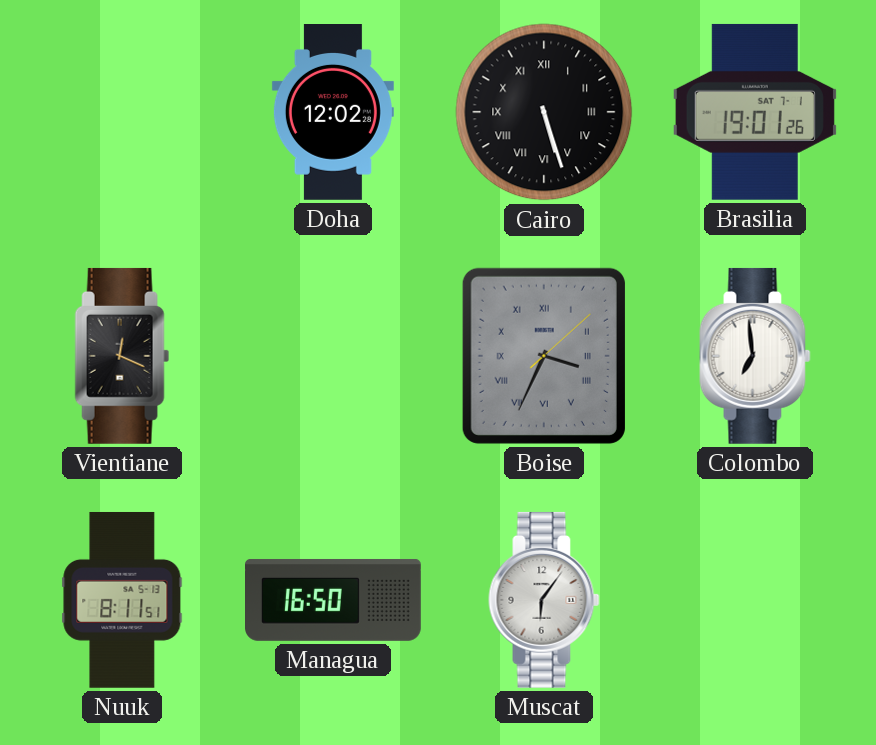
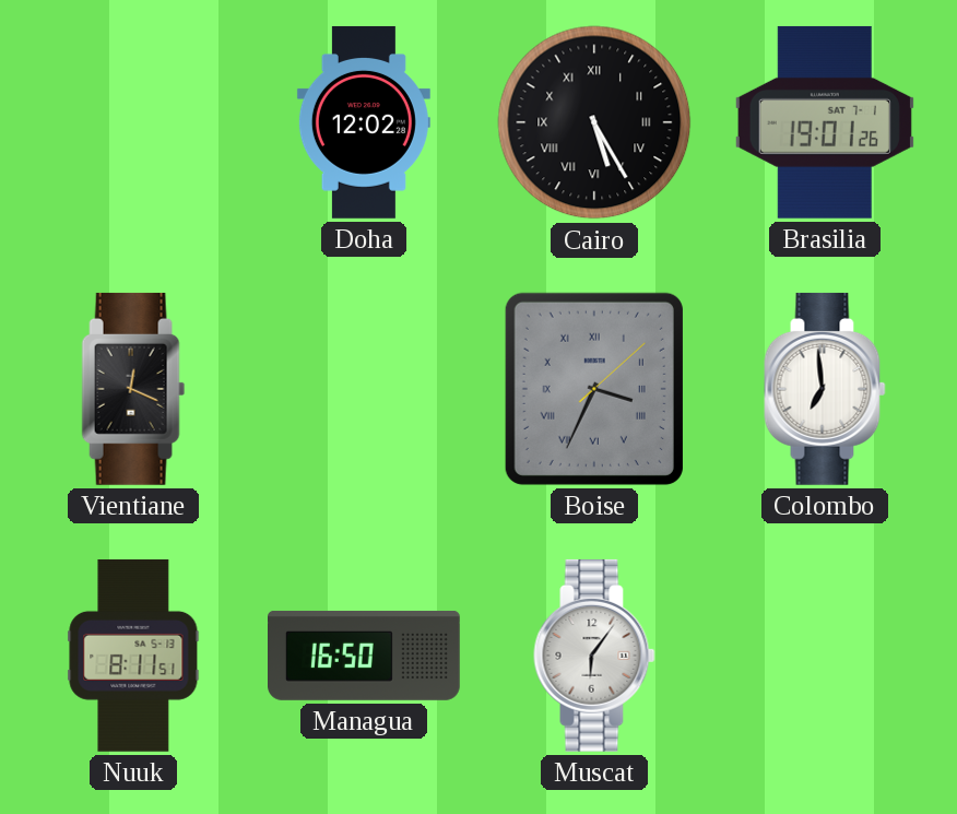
Cairo: 5:27 -> 5:25 (594, 122)
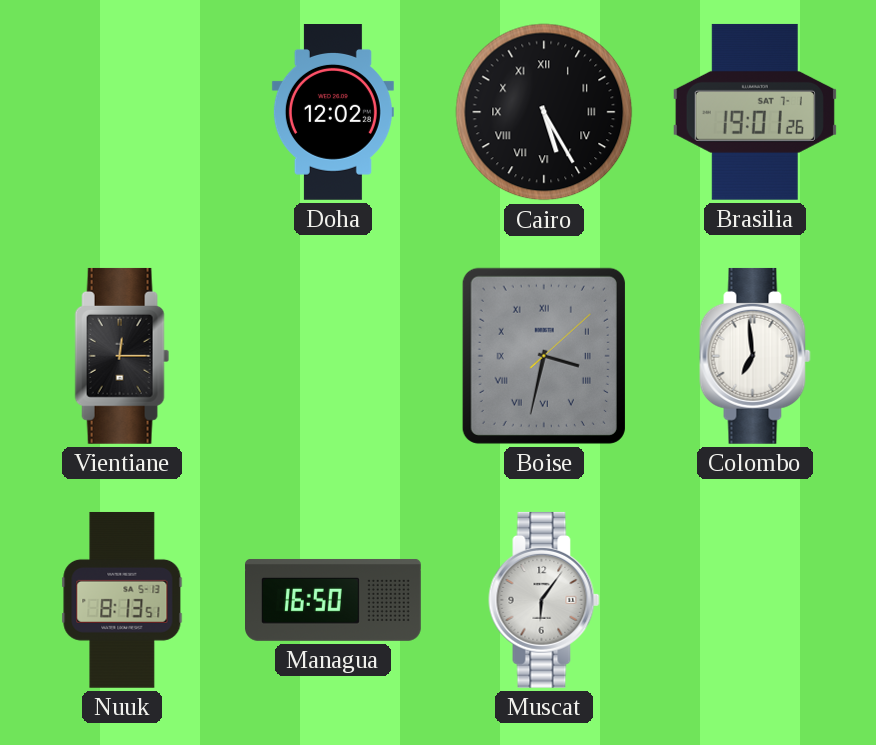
Vientiane: 12:19 -> 12:15 (122, 356)
Boise: 3:34 -> 3:32 (544, 356)
Nuuk: 8:11 -> 8:13 (122, 600)
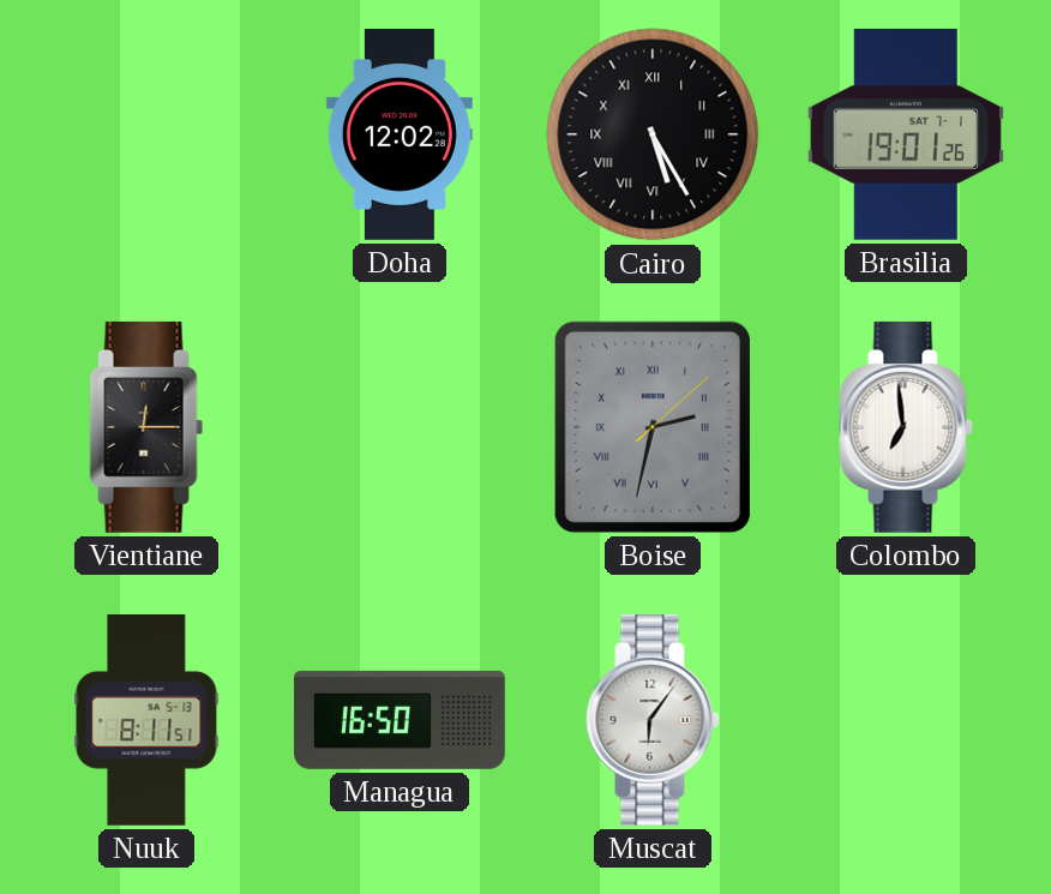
Boise: 3:32 -> 2:32 (653, 427)
Nuuk: 8:13 -> 8:11 (146, 720)
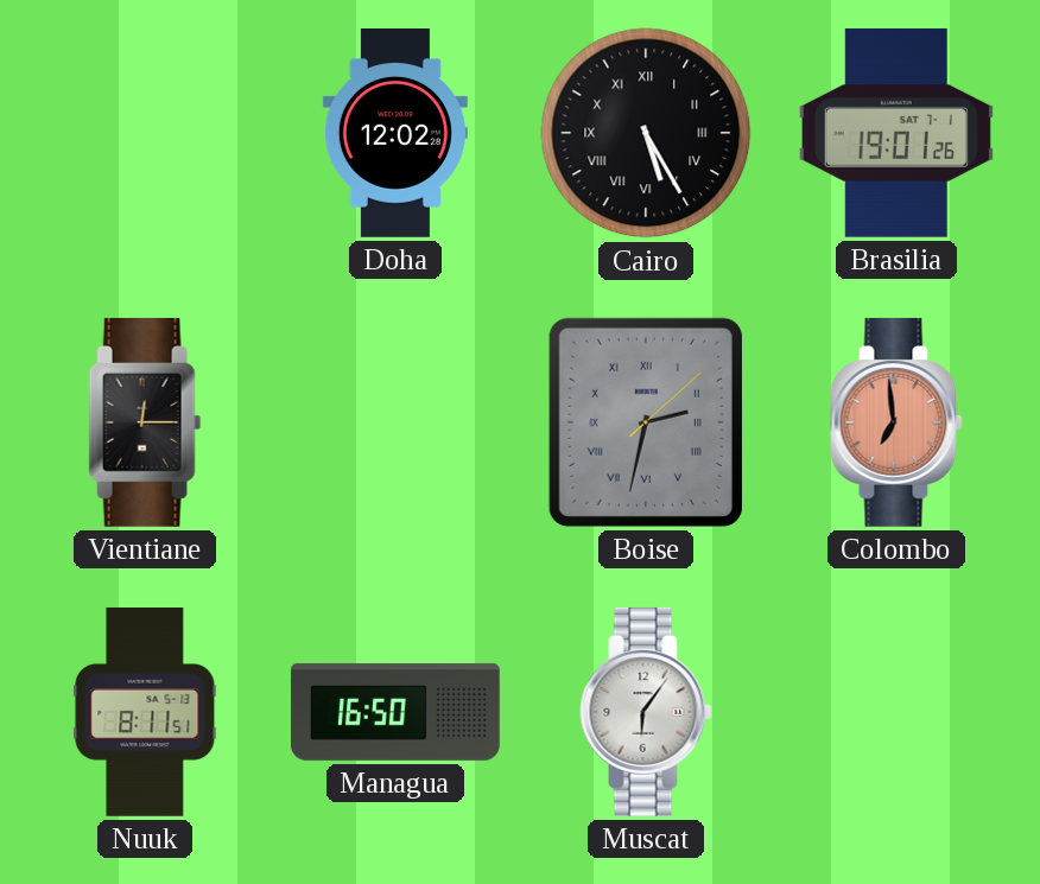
Colombo dial: white -> salmon (896, 422)
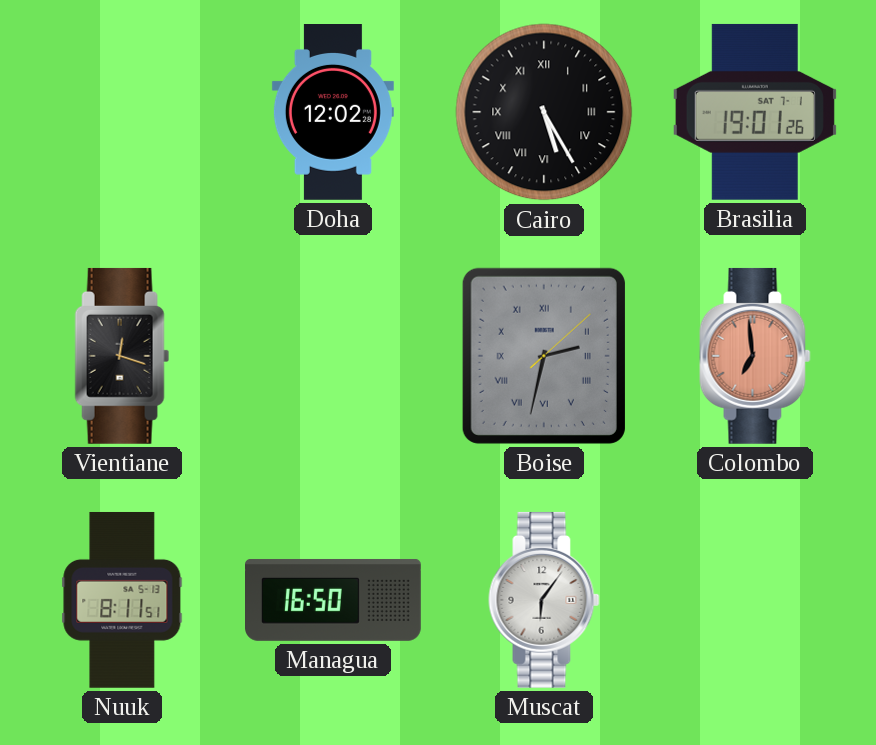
Vientiane: 12:15 -> 12:18 (122, 356)
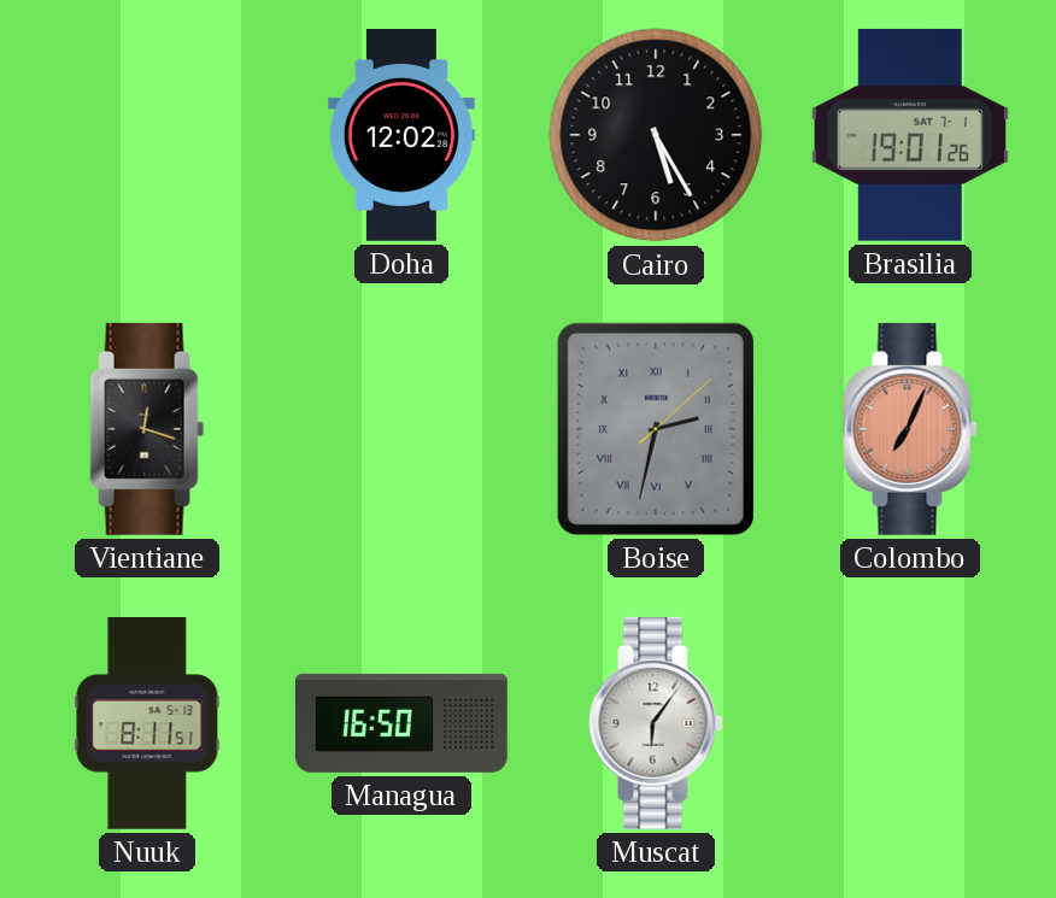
Cairo numerals: Roman -> Arabic (656, 135)
Colombo: 6:59 -> 7:04 (910, 429)
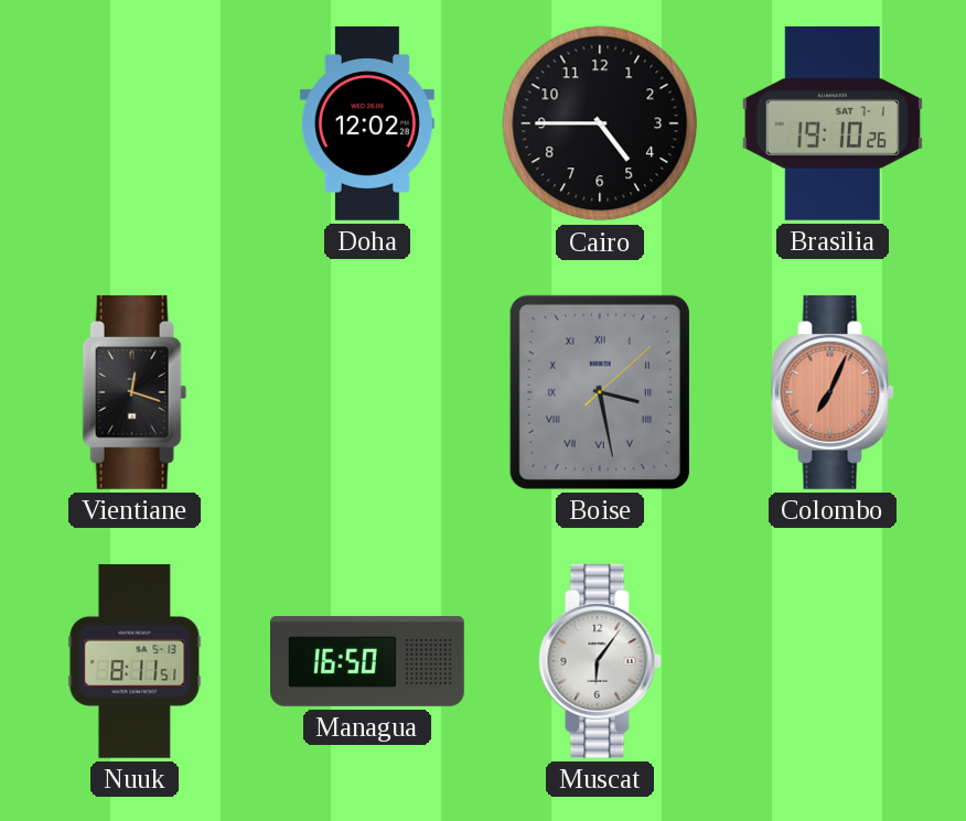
Cairo: 5:25 -> 4:45 (600, 123)
Brasilia: 19:01 -> 19:10 (833, 123)
Boise: 2:32 -> 3:28 (600, 392)
